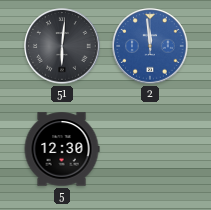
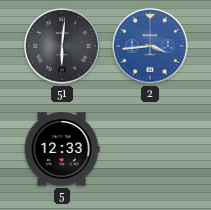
2: 11:59 -> 3:44 (150, 46)
5: 12:30 -> 12:33 (62, 149)
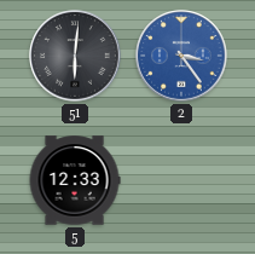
2: 3:44 -> 3:24 (181, 56)
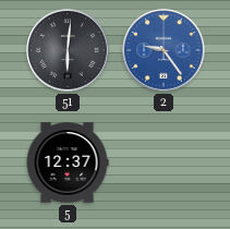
2: 3:24 -> 9:24 (164, 50)
5: 12:33 -> 12:37 (68, 162)
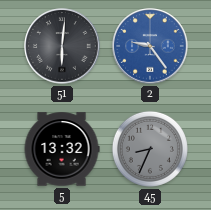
5: 12:37 -> 13:32 (62, 149)
45: none -> 8:34 (150, 149)
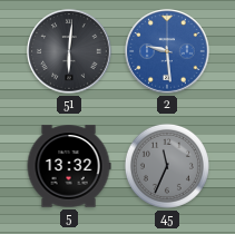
2: 9:24 -> 9:29 (167, 51)
45: 8:34 -> 11:34 (167, 166)
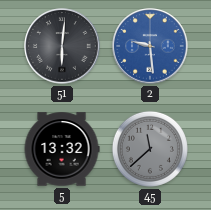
45: 11:34 -> 11:38 (150, 149)
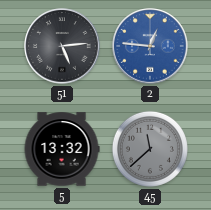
51: 6:01 -> 5:14 (62, 46)
2: 9:29 -> 12:46 (150, 46)
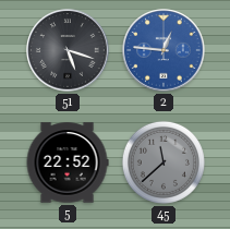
51: 5:14 -> 5:18 (68, 50)
5: 13:32 -> 22:52 (68, 162)
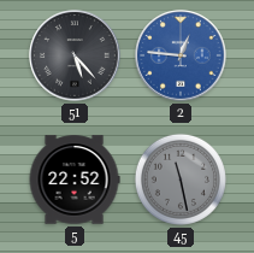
51: 5:18 -> 5:23 (75, 55)
45: 11:38 -> 11:28 (181, 180)
